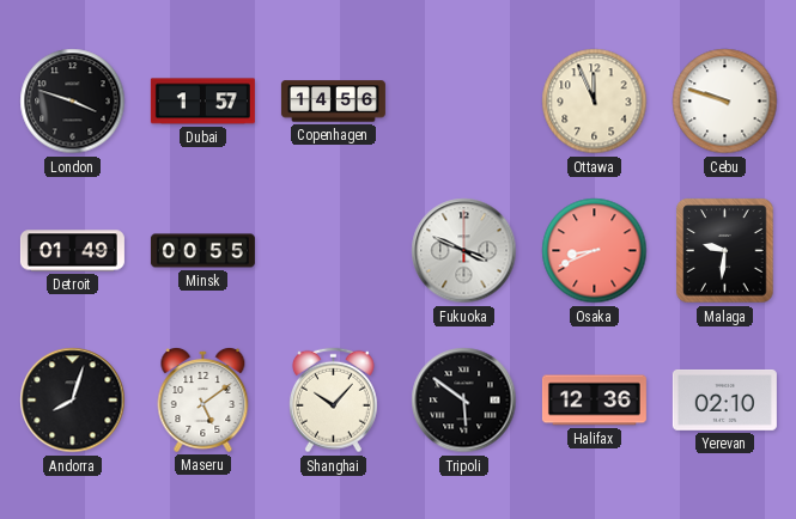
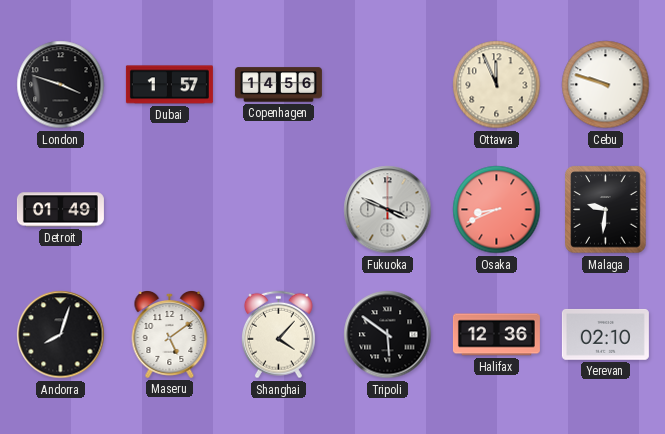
Minsk: 00:55 -> none (202, 251)
Shanghai: 10:07 -> 4:07 (278, 335)
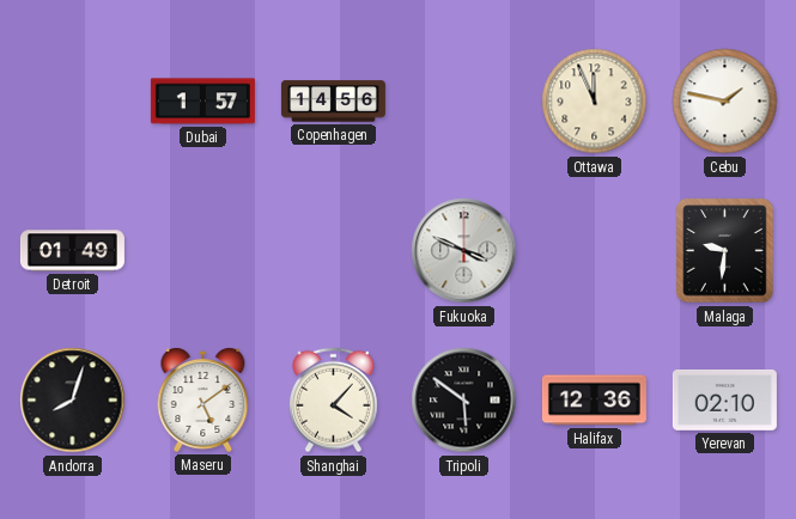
London: 3:48 -> none (61, 85)
Cebu: 9:48 -> 1:47 (725, 102)
Osaka: 8:41 -> none (497, 210)
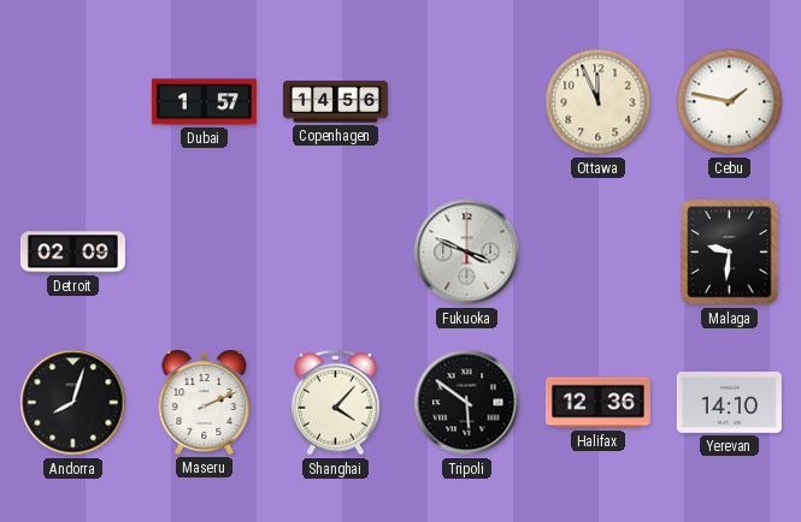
Detroit: 01:49 -> 02:09 (72, 253)
Maseru: 5:09 -> 2:11 (205, 403)
Yerevan: 02:10 -> 14:10 (729, 402)
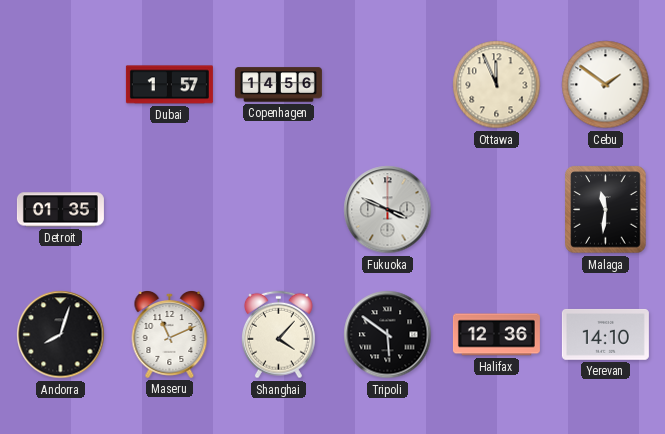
Cebu: 1:47 -> 1:51 (606, 85)
Detroit: 02:09 -> 01:35 (60, 210)
Malaga: 9:31 -> 11:31 (606, 210)
Maseru: 2:11 -> 11:11 (170, 335)
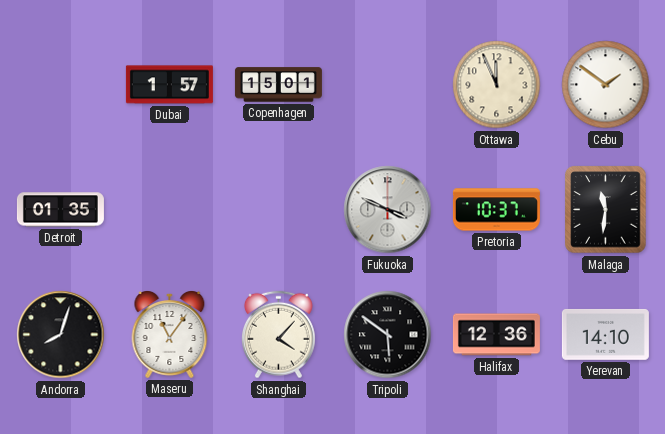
Copenhagen: 14:56 -> 15:01 (278, 85)
Pretoria: none -> 10:37 (496, 210)
Maseru: 11:11 -> 11:06 (170, 335)
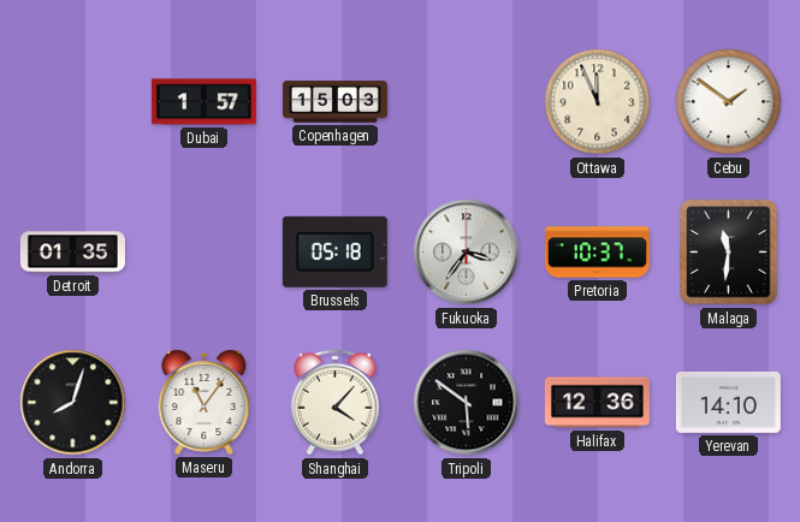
Copenhagen: 15:01 -> 15:03 (334, 102)
Brussels: none -> 05:18 (334, 251)
Fukuoka: 3:49 -> 3:36 (467, 253)
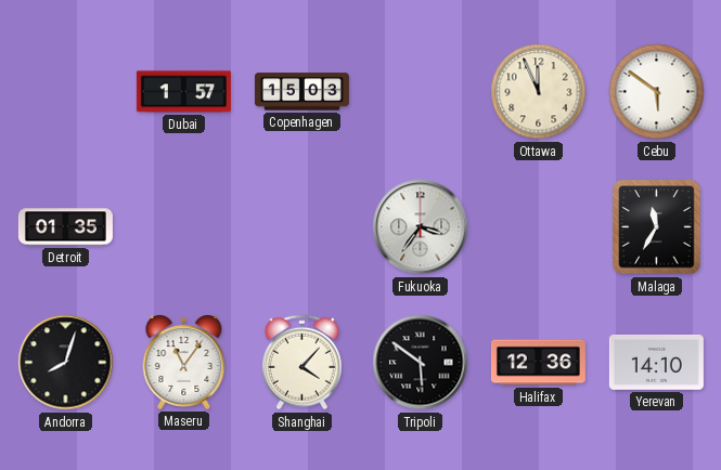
Cebu: 1:51 -> 5:51 (657, 92)
Brussels: 05:18 -> none (334, 251)
Pretoria: 10:37 -> none (597, 253)
Malaga: 11:31 -> 11:35 (657, 227)
